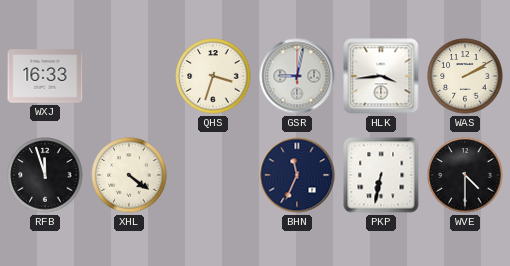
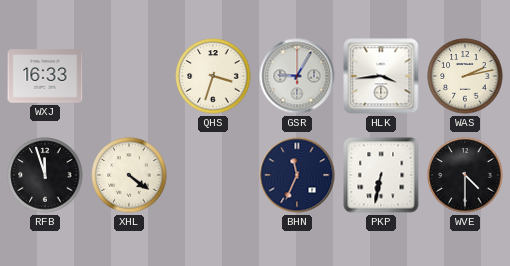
GSR: 9:02 -> 9:05 (297, 76)
WAS: 2:10 -> 2:13 (465, 76)
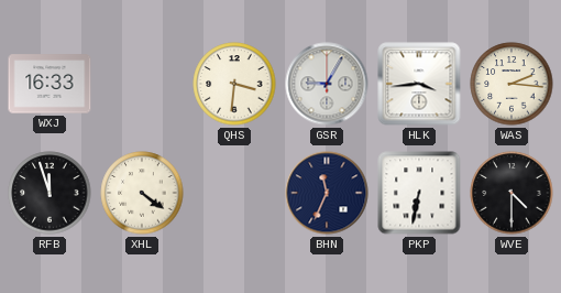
QHS: 3:33 -> 3:31 (234, 84)
WAS: 2:13 -> 2:16 (512, 84)
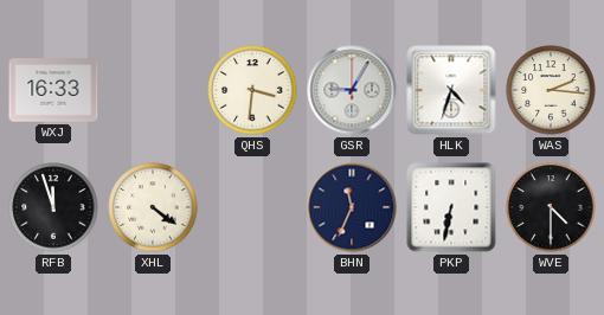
HLK: 3:44 -> 4:33 (451, 90)
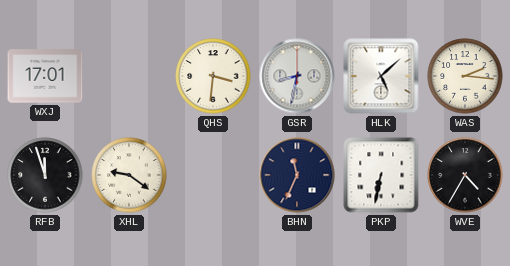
WXJ: 16:33 -> 17:01 (45, 76)
GSR: 9:05 -> 8:32 (297, 76)
HLK: 4:33 -> 5:08 (381, 76)
XHL: 4:21 -> 9:21 (129, 175)
WVE: 4:30 -> 4:35 (465, 175)
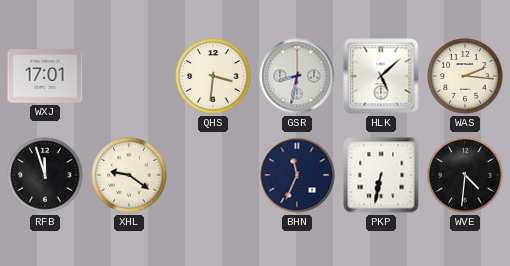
WVE: 4:35 -> 4:31 (465, 175)
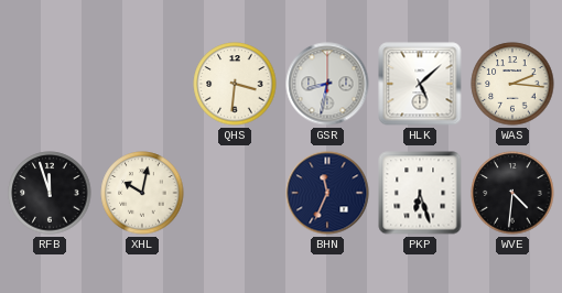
WXJ: 17:01 -> none (45, 76)
XHL: 9:21 -> 10:02 (142, 193)
PKP: 6:32 -> 6:27 (420, 193)
